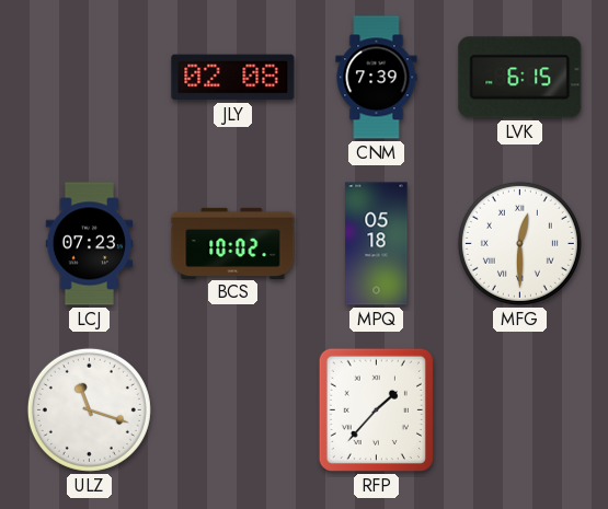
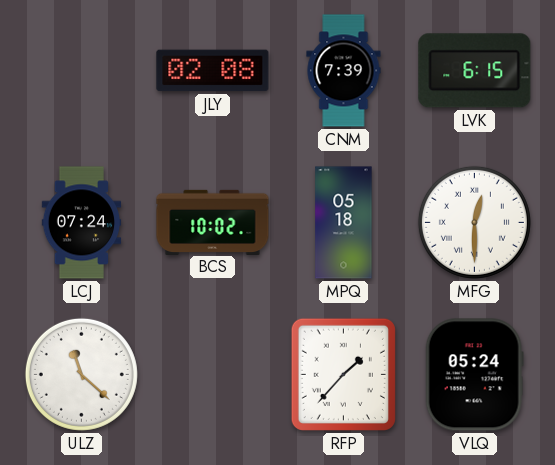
LCJ: 07:23 -> 07:24 (82, 223)
ULZ: 11:18 -> 11:22 (81, 374)
VLQ: none -> 05:24 (474, 375)
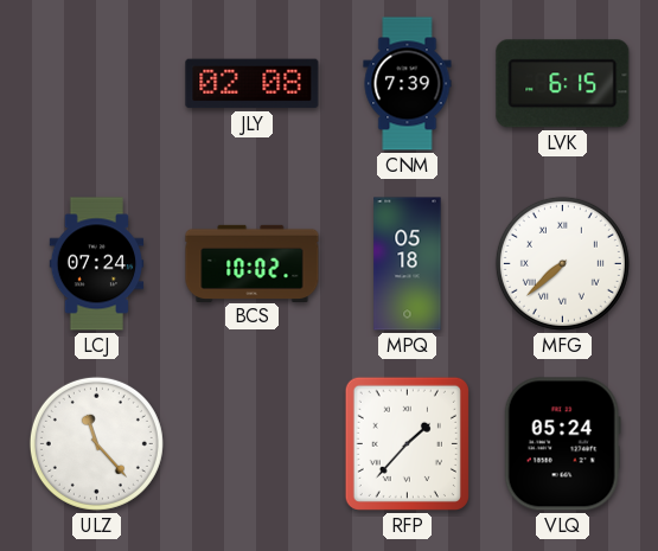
MFG: 12:30 -> 7:38 (562, 263)
ULZ: 11:22 -> 11:23 (96, 443)
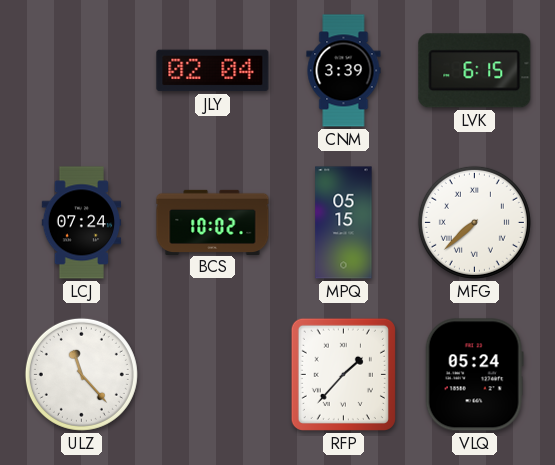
JLY: 02:08 -> 02:04 (213, 71)
CNM: 7:39 -> 3:39 (344, 71)
MPQ: 05:18 -> 05:15 (344, 223)
